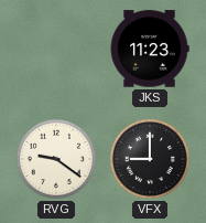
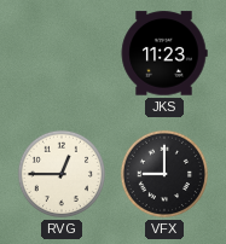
RVG: 9:21 -> 12:45 (62, 174)
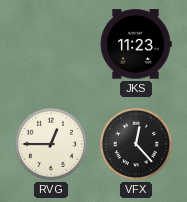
VFX: 9:00 -> 12:23 (136, 144)
